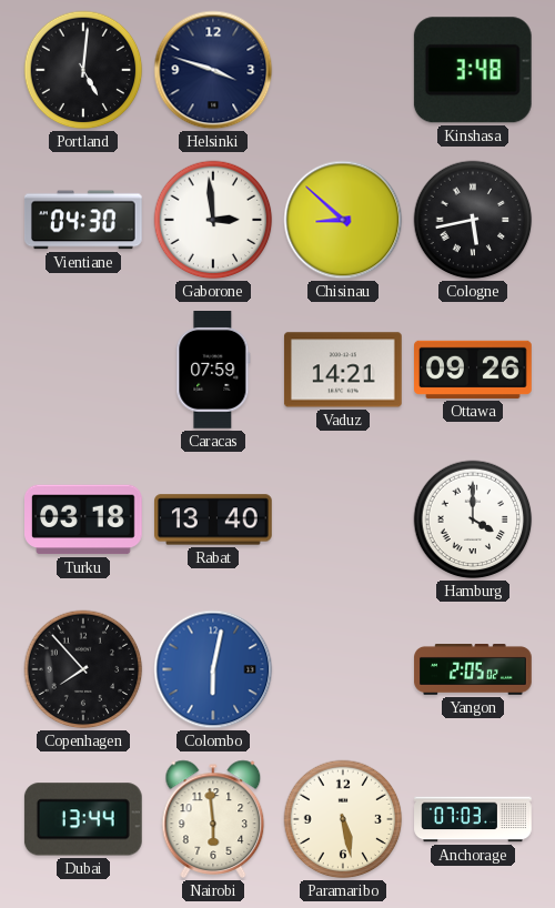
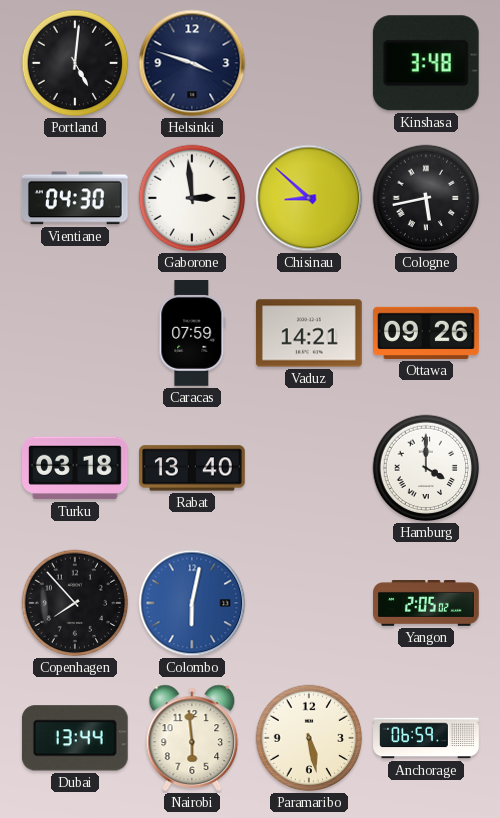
Anchorage: 07:03 -> 06:59 (426, 738)
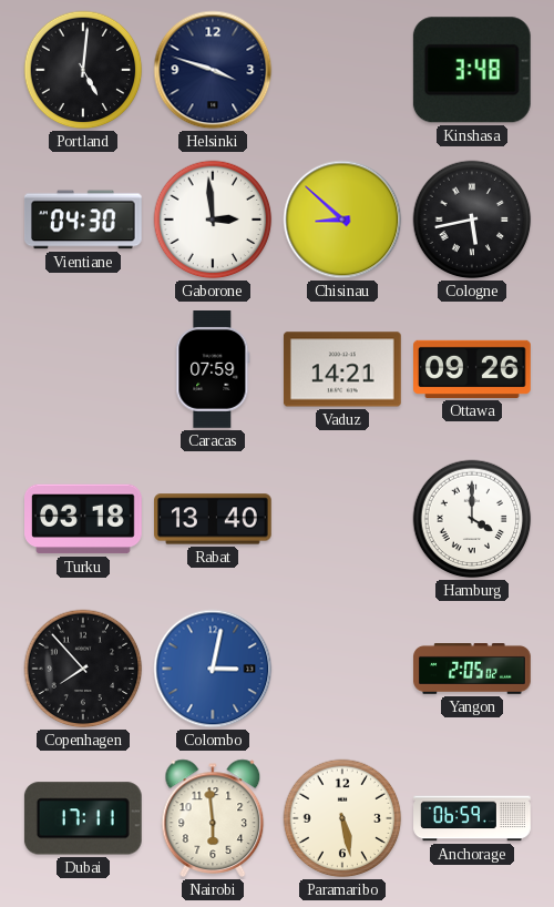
Colombo: 6:02 -> 3:02 (213, 669)
Dubai: 13:44 -> 17:11 (83, 818)
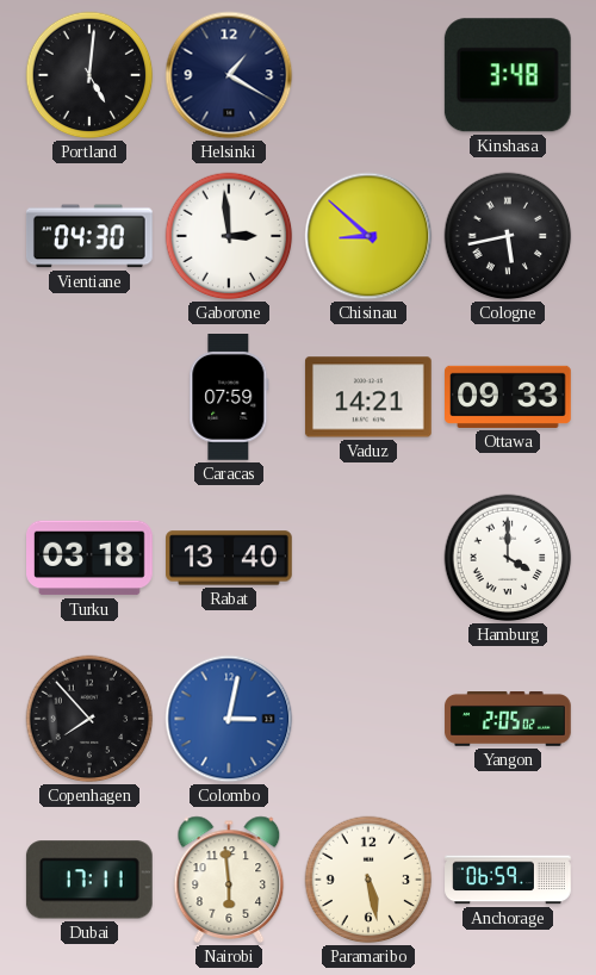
Helsinki: 3:48 -> 1:20 (229, 75)
Ottawa: 09:26 -> 09:33 (509, 397)
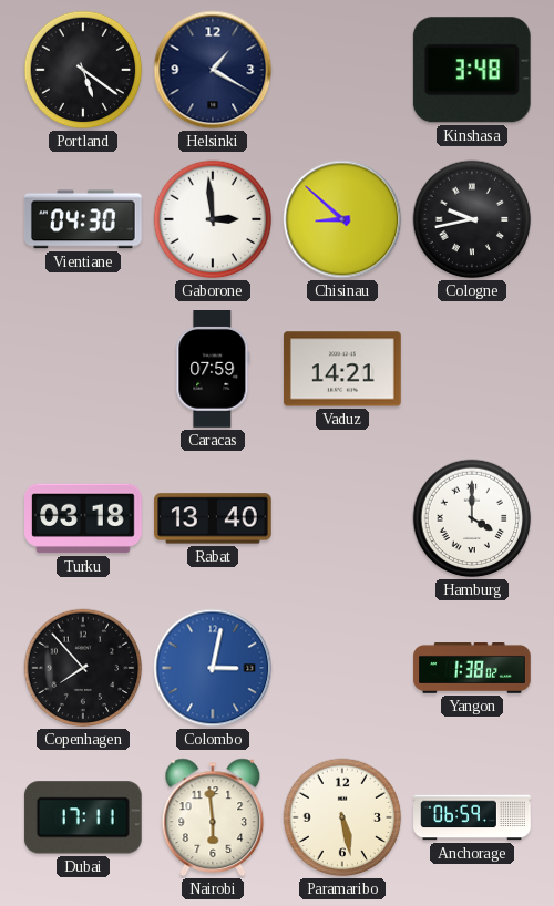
Portland: 5:01 -> 5:21 (83, 70)
Cologne: 5:43 -> 9:43 (472, 219)
Ottawa: 09:33 -> none (509, 397)
Yangon: 2:05 -> 1:38 (472, 669)
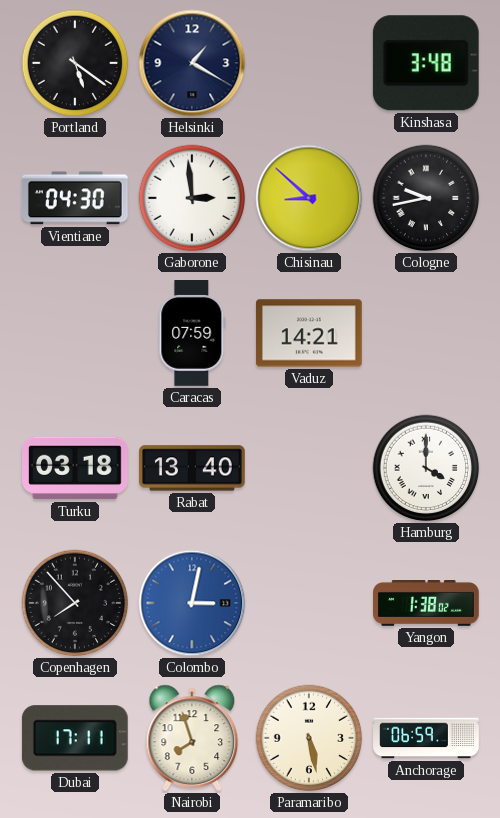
Nairobi: 5:59 -> 7:57 (192, 738)
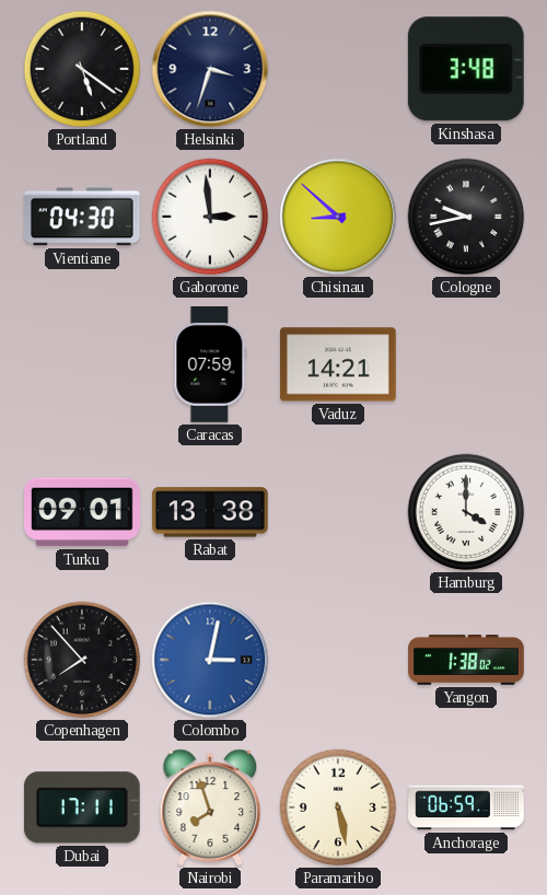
Helsinki: 1:20 -> 3:33 (210, 69)
Turku: 03:18 -> 09:01 (83, 512)
Rabat: 13:40 -> 13:38 (211, 512)
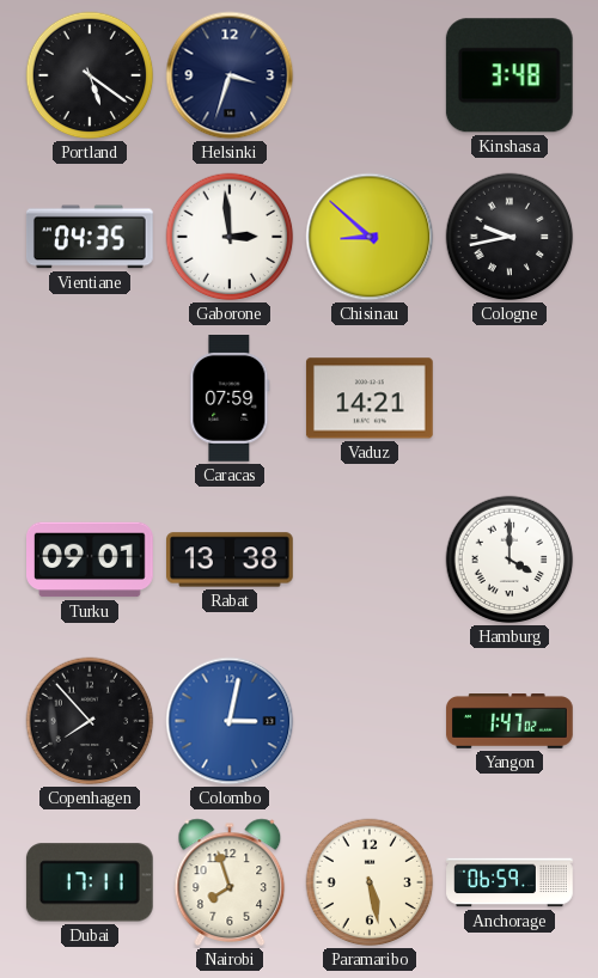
Vientiane: 04:30 -> 04:35 (90, 237)
Yangon: 1:38 -> 1:47 (509, 722)
